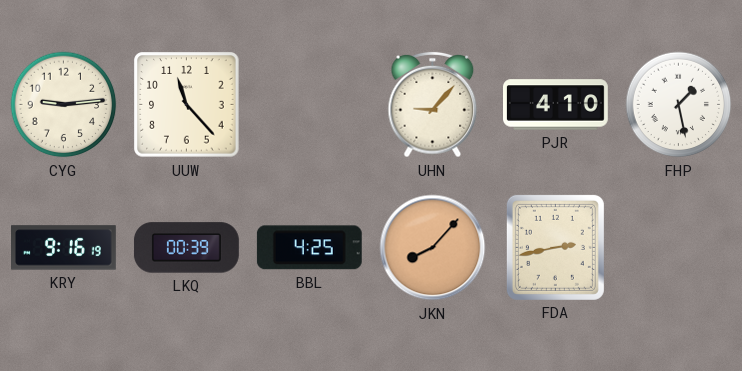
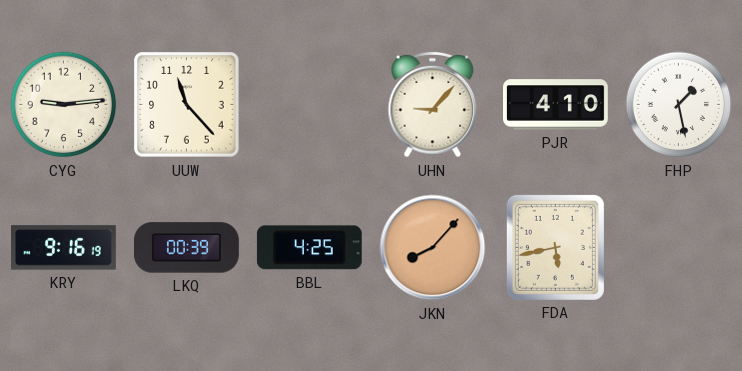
FDA: 2:43 -> 5:43 (555, 247)
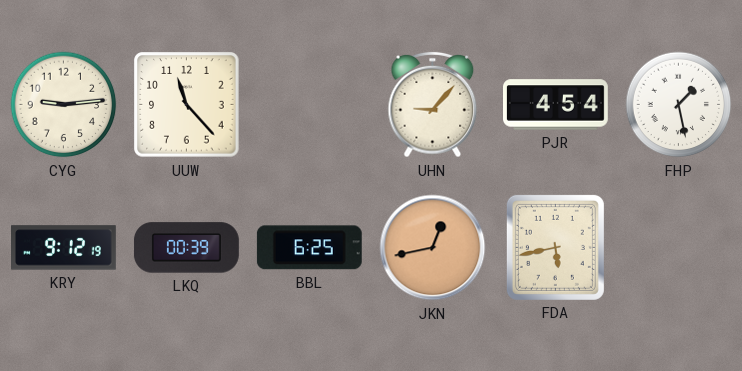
PJR: 4:10 -> 4:54 (556, 105)
KRY: 9:16 -> 9:12 (64, 248)
BBL: 4:25 -> 6:25 (309, 248)
JKN: 8:07 -> 12:43 (433, 248)
